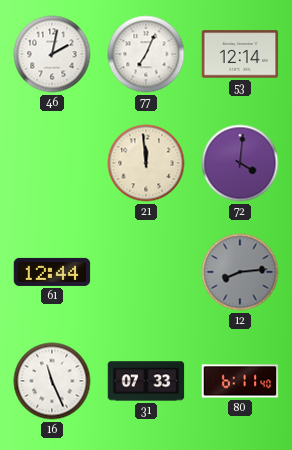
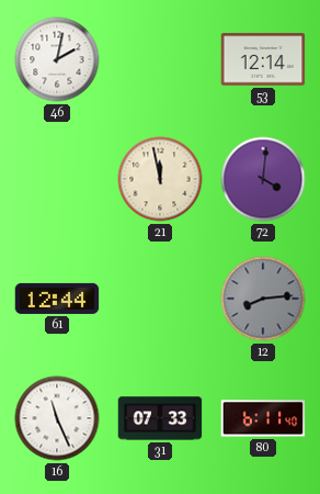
77: 7:04 -> none (146, 54)
21: 11:59 -> 11:58 (160, 179)
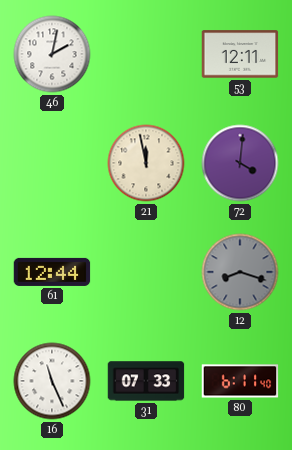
53: 12:14 -> 12:11 (240, 54)
12: 8:14 -> 8:18 (240, 272)
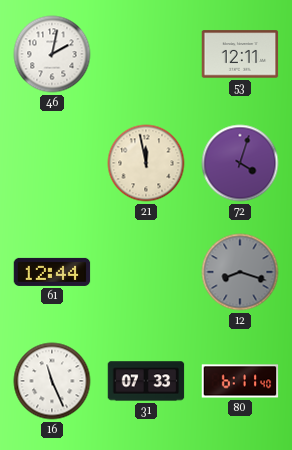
72: 4:01 -> 4:03 (240, 163)
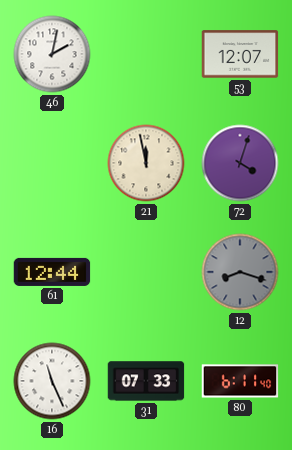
53: 12:11 -> 12:07 (240, 54)
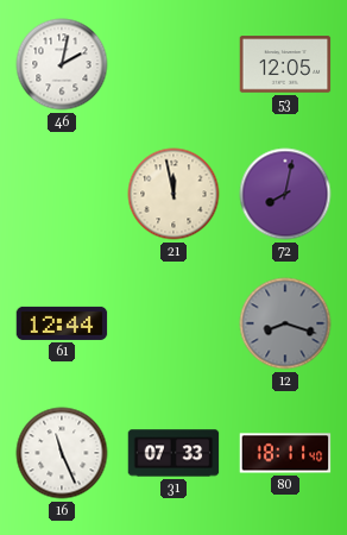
53: 12:07 -> 12:05 (285, 64)
72: 4:03 -> 8:02 (285, 194)
80: 6:11 -> 18:11 (285, 453)
